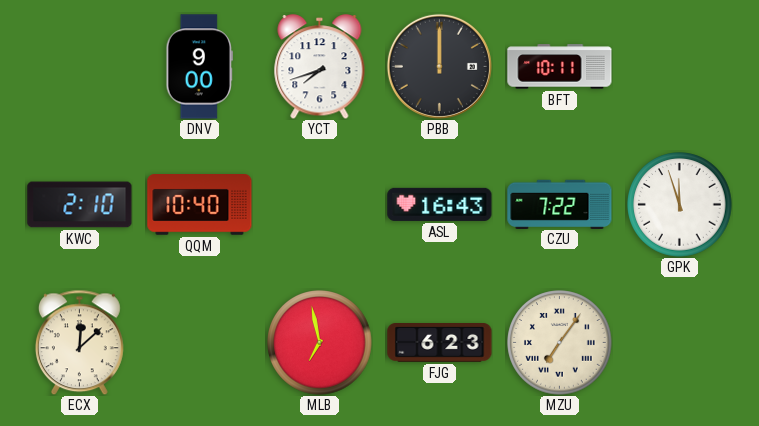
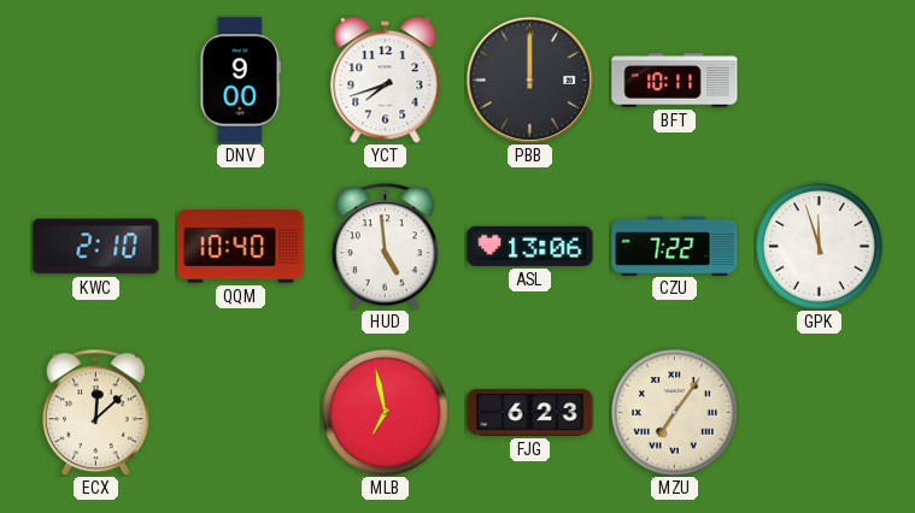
HUD: none -> 4:59 (385, 246)
ASL: 16:43 -> 13:06 (530, 246)
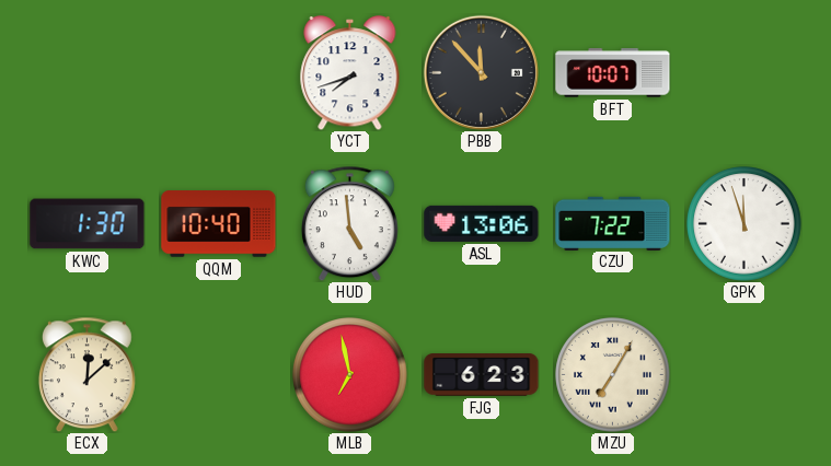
DNV: 9:00 -> none (240, 81)
PBB: 12:00 -> 11:53 (481, 72)
BFT: 10:11 -> 10:07 (613, 73)
KWC: 2:10 -> 1:30 (88, 224)
MZU: 7:06 -> 7:05 (613, 375)
